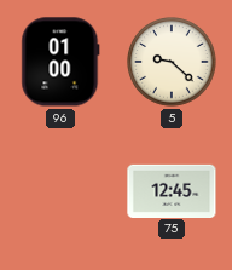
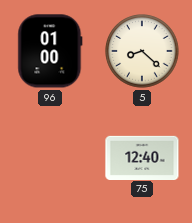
5: 9:22 -> 8:22 (142, 51)
75: 12:45 -> 12:40 (142, 157)
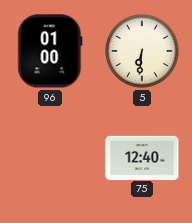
5: 8:22 -> 6:31 (142, 51)
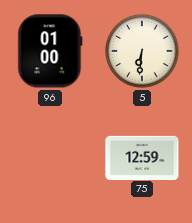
75: 12:40 -> 12:59 (142, 157)
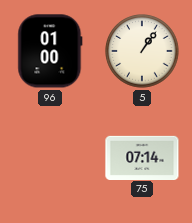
5: 6:31 -> 1:06 (142, 51)
75: 12:59 -> 07:14 (142, 157)
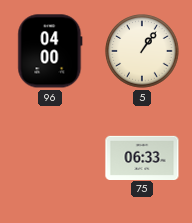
96: 01:00 -> 04:00 (50, 51)
75: 07:14 -> 06:33 (142, 157)
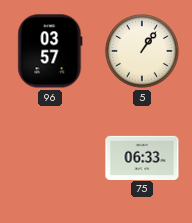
96: 04:00 -> 03:57 (50, 51)
